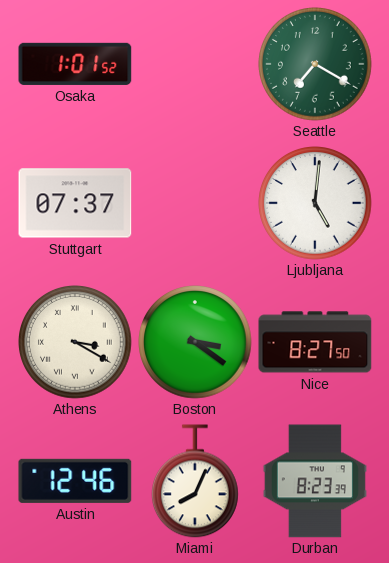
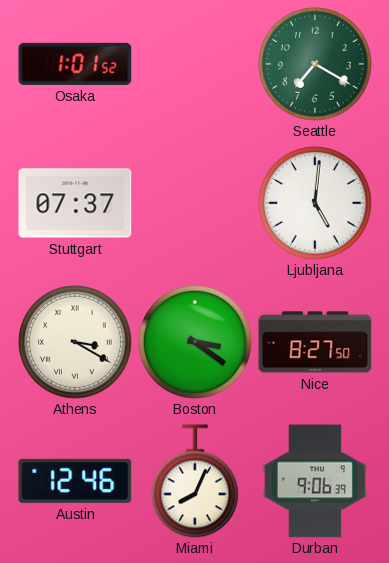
Durban: 8:23 -> 9:06 (315, 481)
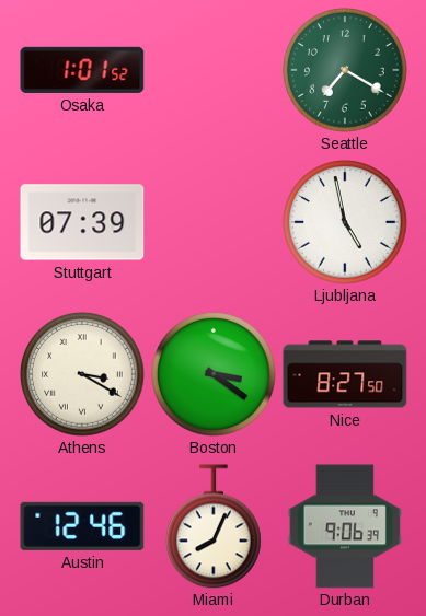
Stuttgart: 07:37 -> 07:39 (82, 222)
Ljubljana: 5:01 -> 4:58 (345, 222)
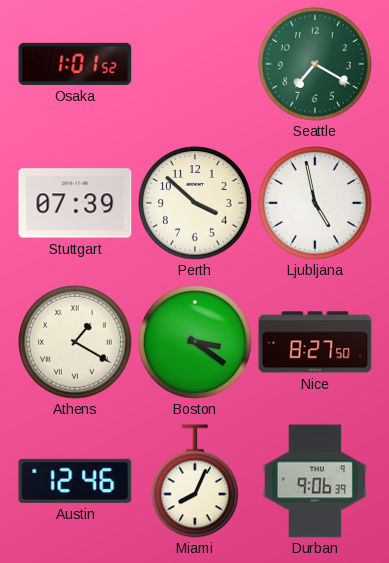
Perth: none -> 3:52 (195, 203)
Athens: 3:20 -> 1:20 (75, 342)
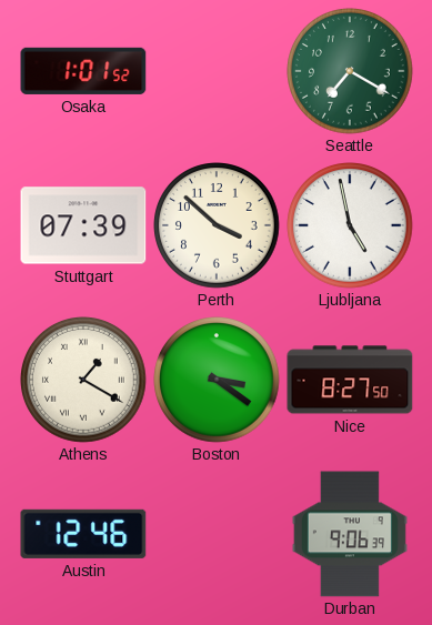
Miami: 8:04 -> none (196, 481)
